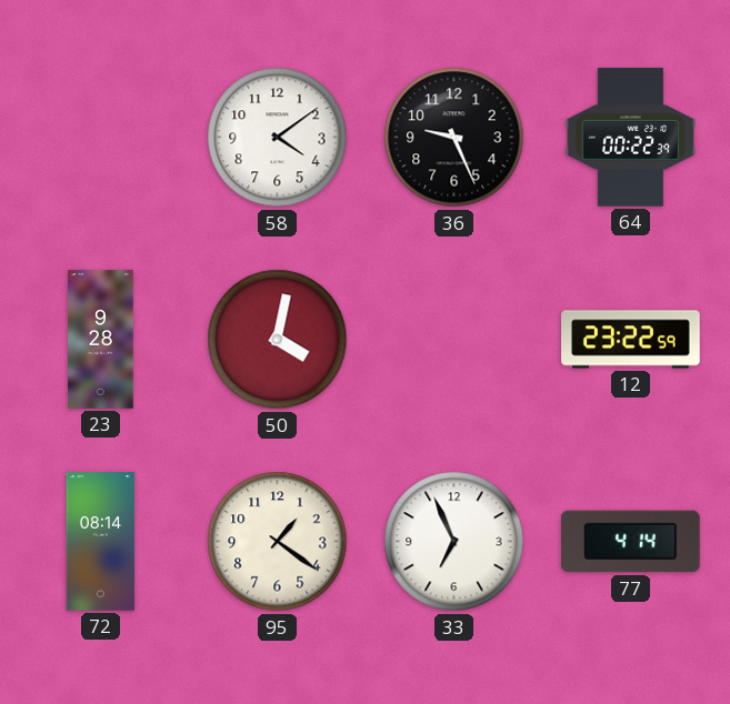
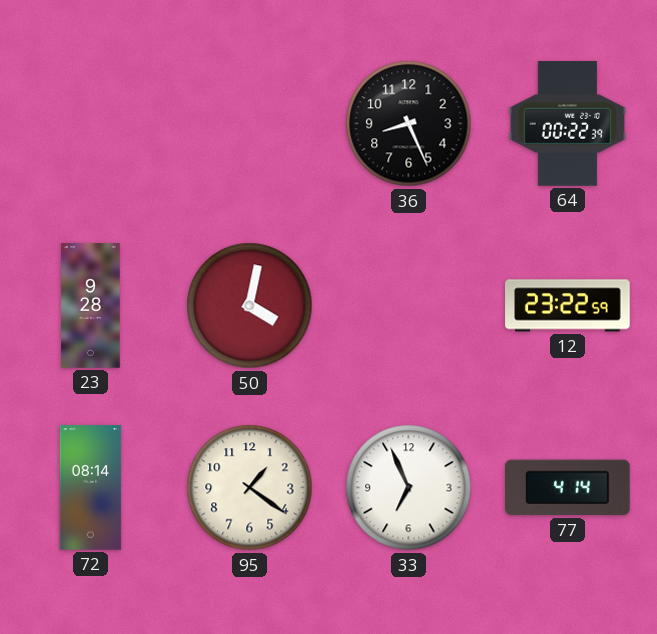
58: 4:09 -> none (278, 138)
36: 9:26 -> 8:26 (409, 124)
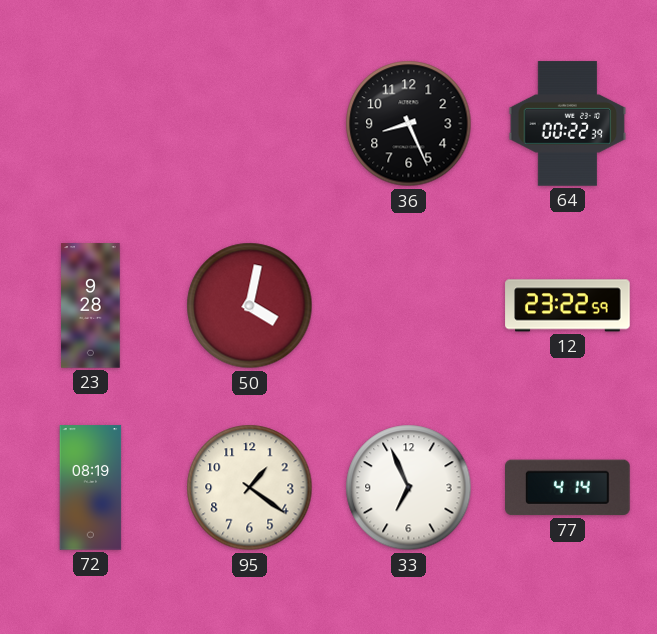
72: 08:14 -> 08:19 (91, 488)
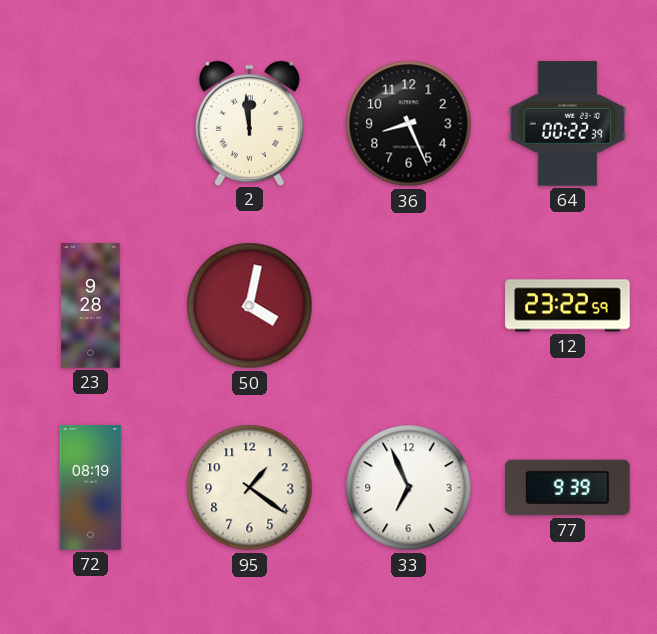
2: none -> 11:59 (249, 123)
77: 4:14 -> 9:39 (568, 488)
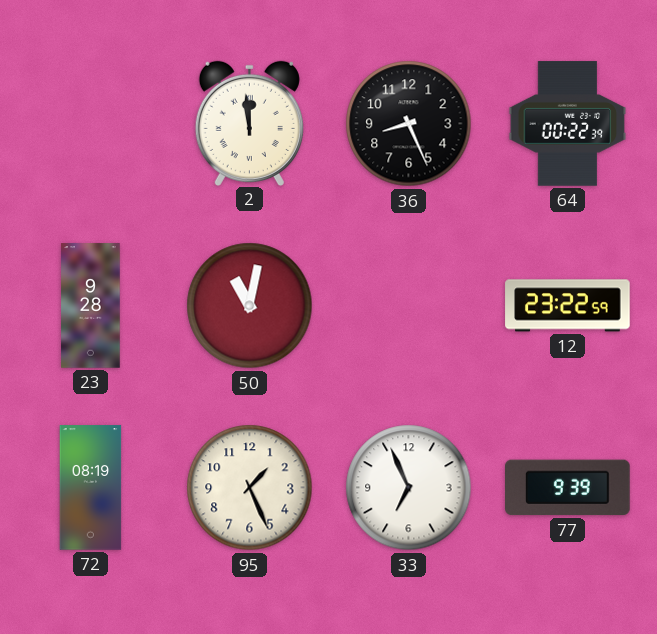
50: 4:02 -> 11:02 (250, 306)
95: 1:21 -> 1:26 (250, 488)
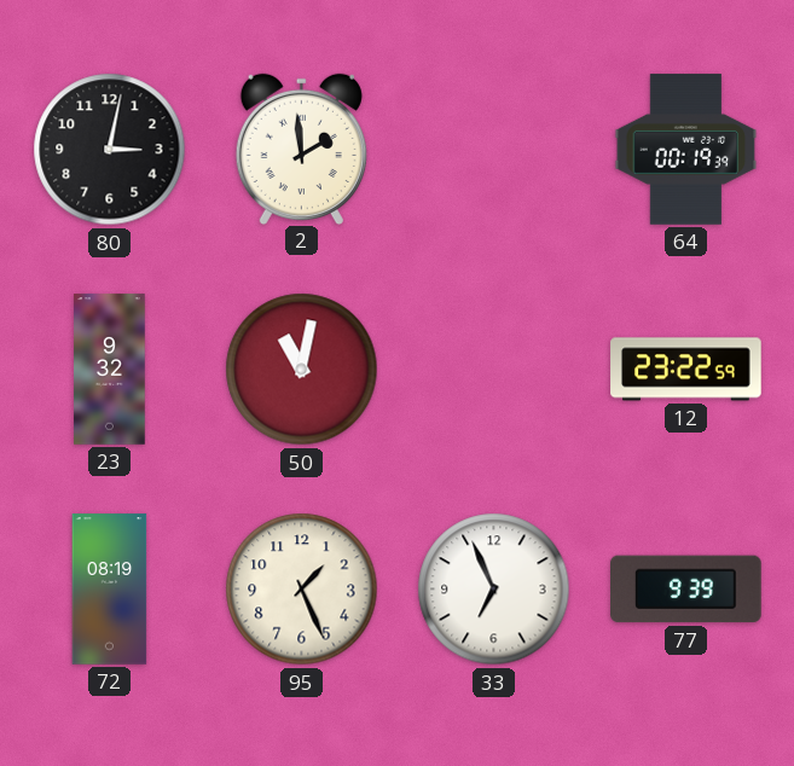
80: none -> 3:02 (110, 150)
2: 11:59 -> 1:59 (301, 149)
36: 8:26 -> none (409, 124)
64: 00:22 -> 00:19 (686, 150)
23: 9:28 -> 9:32 (110, 370)
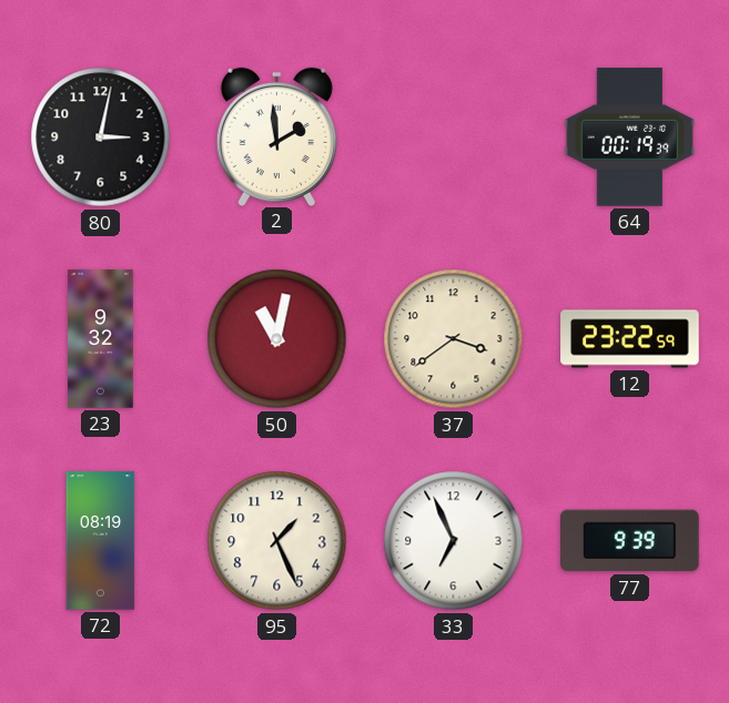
37: none -> 3:39 (454, 339)
